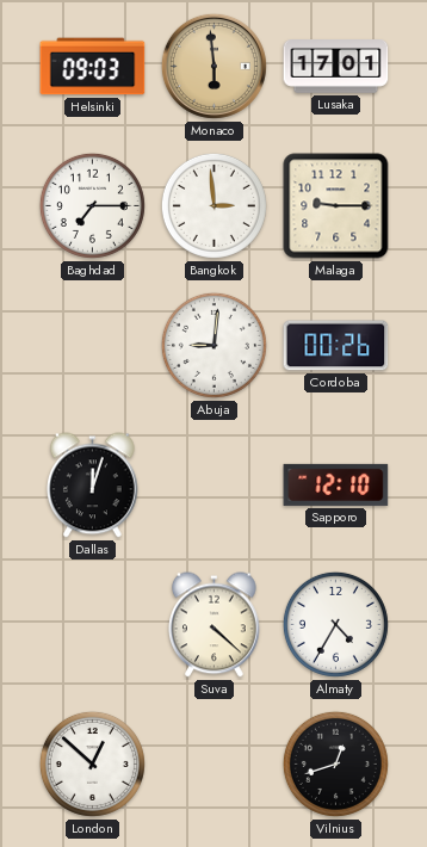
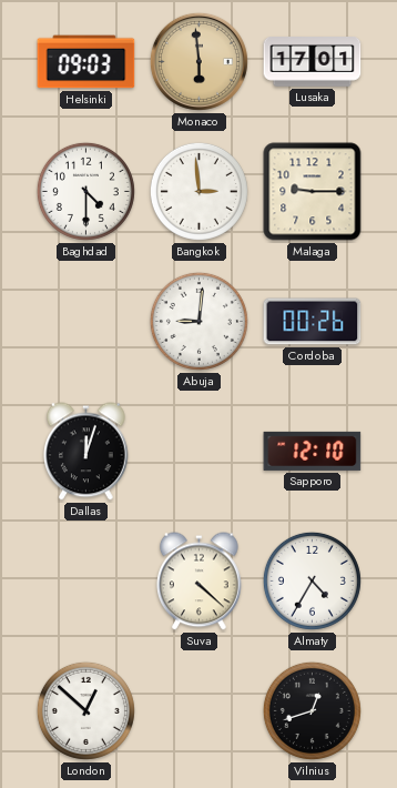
Baghdad: 7:15 -> 4:30 (85, 191)
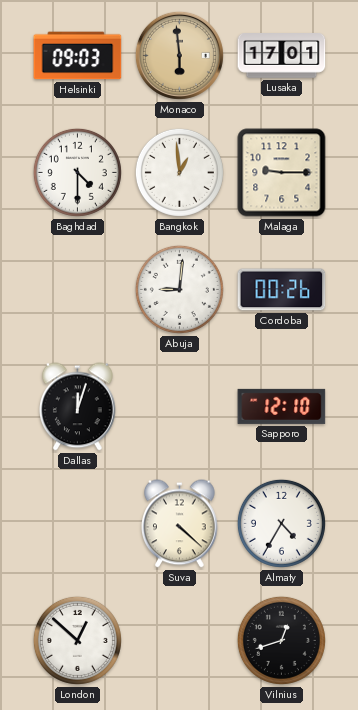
Bangkok: 2:59 -> 12:59 (179, 172)
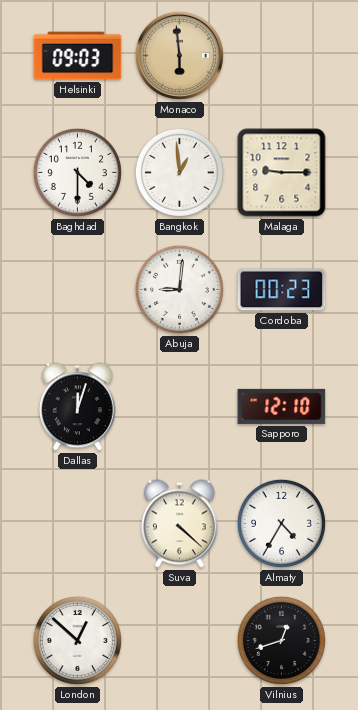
Lusaka: 17:01 -> none (282, 56)
Cordoba: 00:26 -> 00:23 (282, 290)
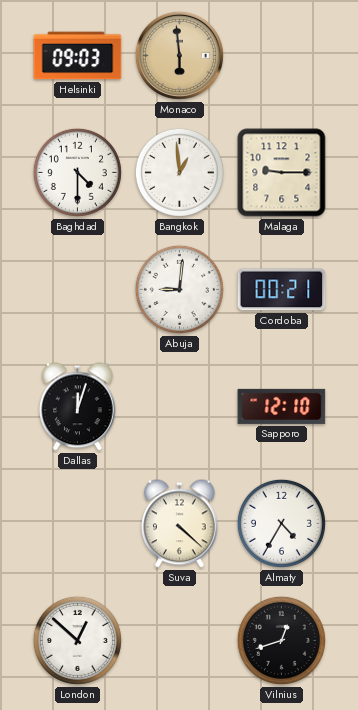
Cordoba: 00:23 -> 00:21 (282, 290)
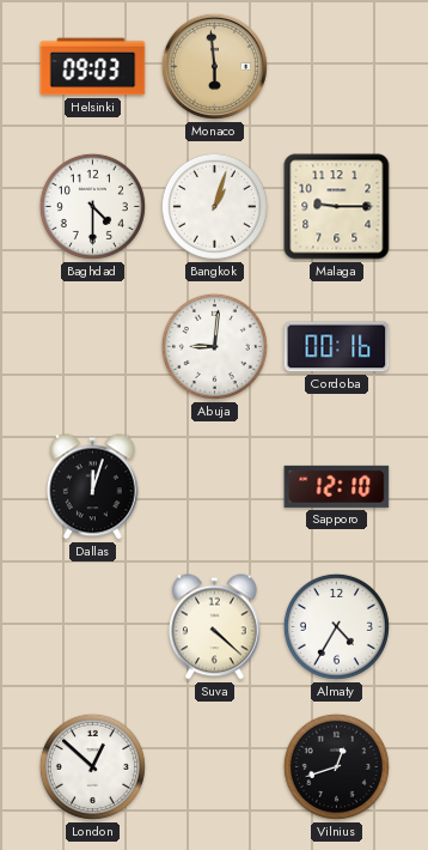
Bangkok: 12:59 -> 1:03 (214, 206)
Cordoba: 00:21 -> 00:16 (337, 347)
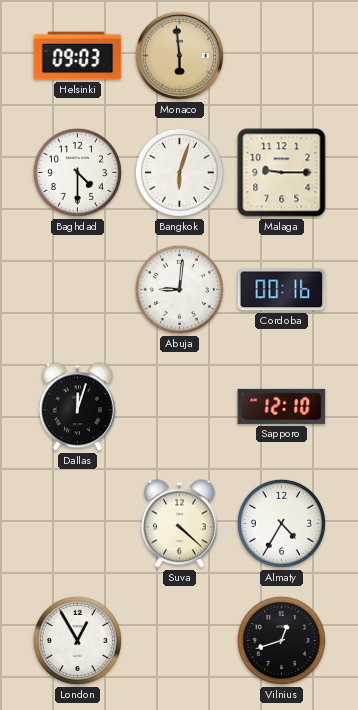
Bangkok: 1:03 -> 6:03 (179, 172)
London: 12:52 -> 12:55 (77, 640)
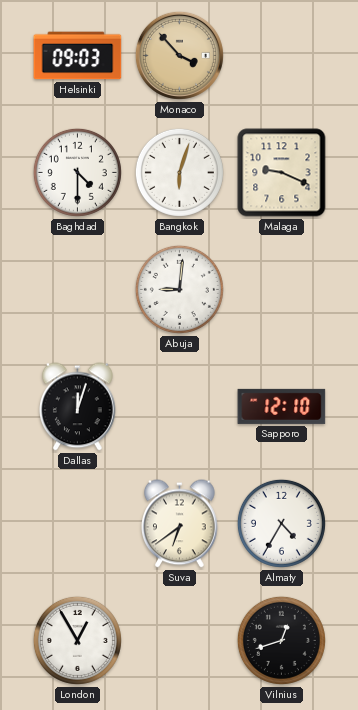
Monaco: 5:59 -> 3:53 (179, 55)
Malaga: 9:15 -> 9:19 (282, 173)
Cordoba: 00:16 -> none (282, 290)
Suva: 4:22 -> 6:39 (180, 524)
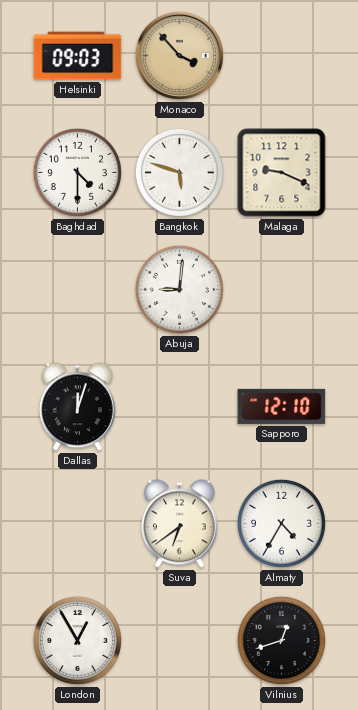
Bangkok: 6:03 -> 5:48 (179, 172)
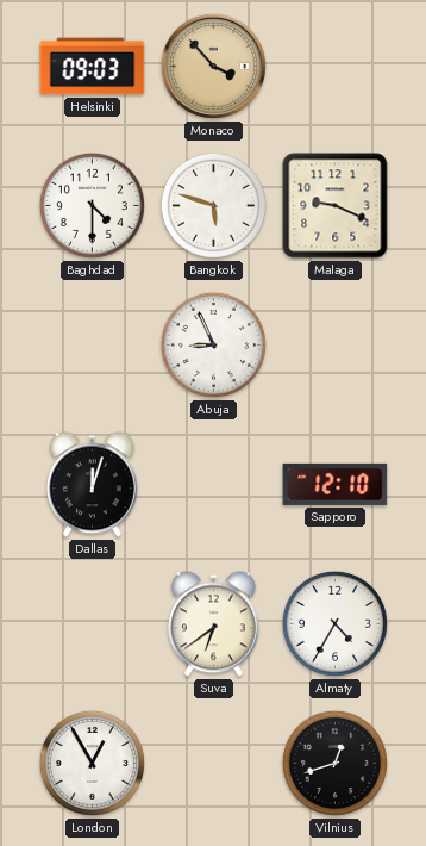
Abuja: 9:01 -> 8:56 (213, 344)
